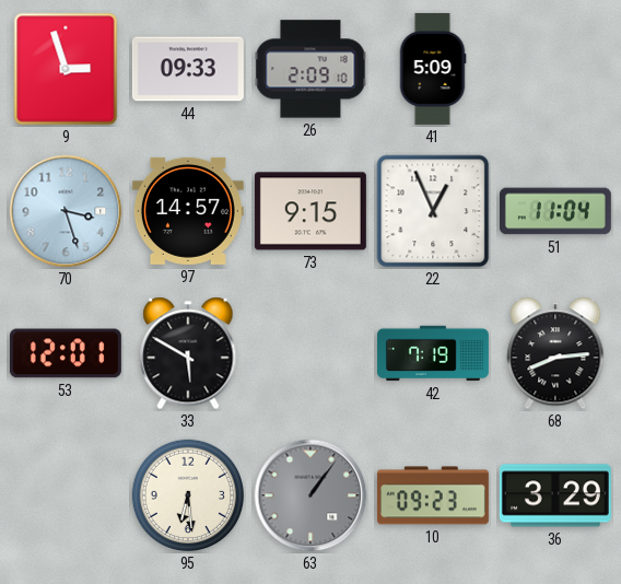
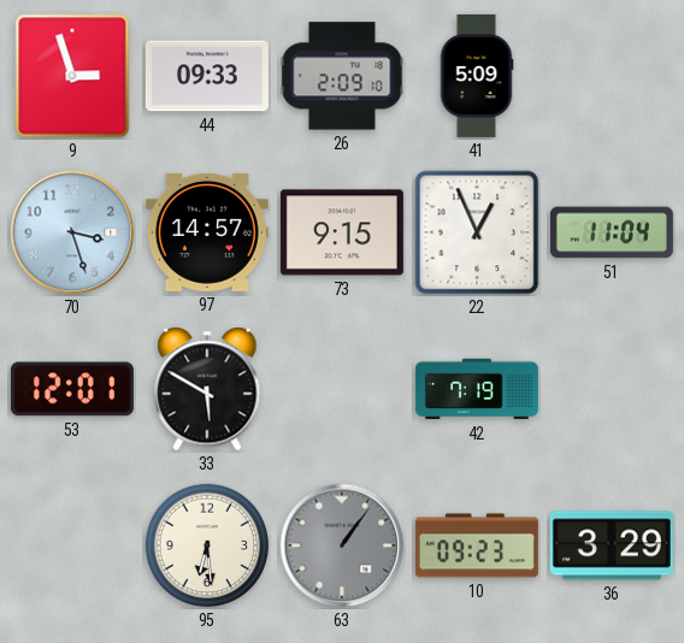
68: 8:14 -> none (555, 353)
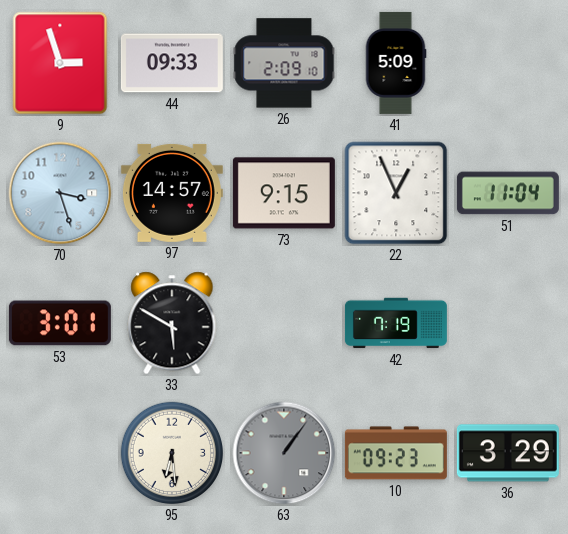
53: 12:01 -> 3:01 (60, 323)
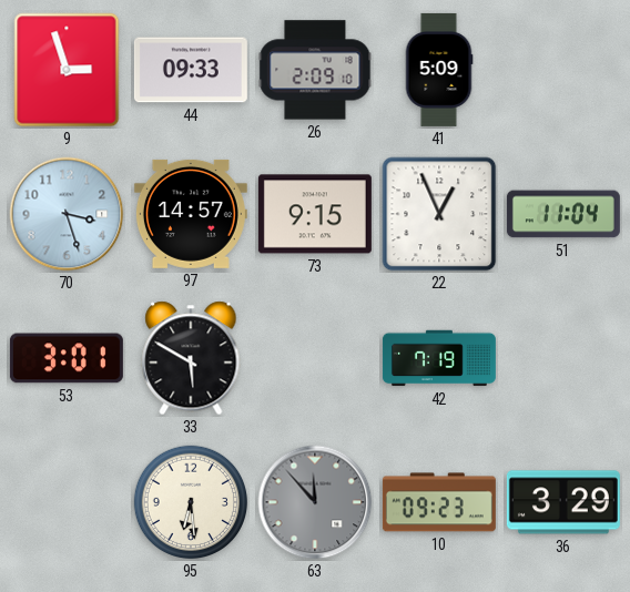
63: 1:06 -> 11:53 (315, 502)
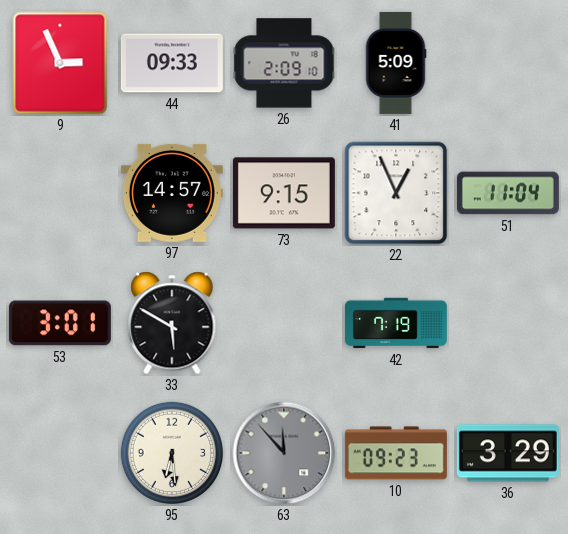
9: 2:57 -> 2:56 (60, 63)
70: 3:27 -> none (67, 214)
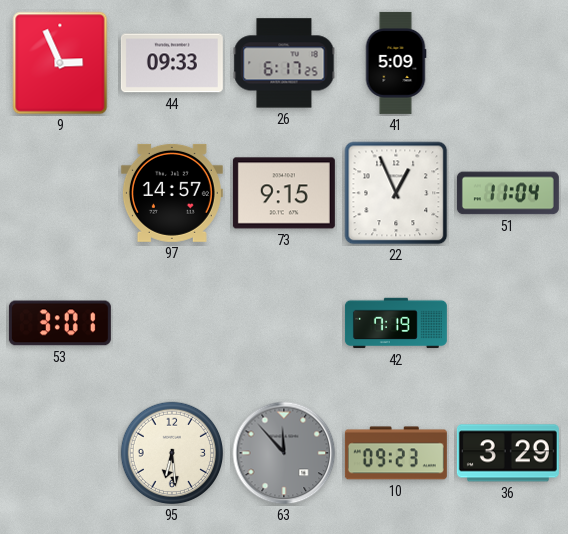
26: 2:09 -> 6:17 (284, 63)
33: 5:50 -> none (172, 323)
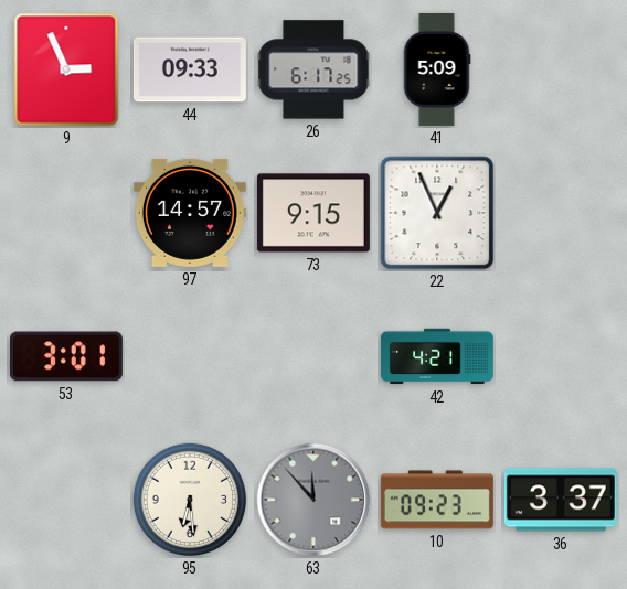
51: 11:04 -> none (508, 193)
42: 7:19 -> 4:21 (437, 356)
36: 3:29 -> 3:37 (561, 500)
